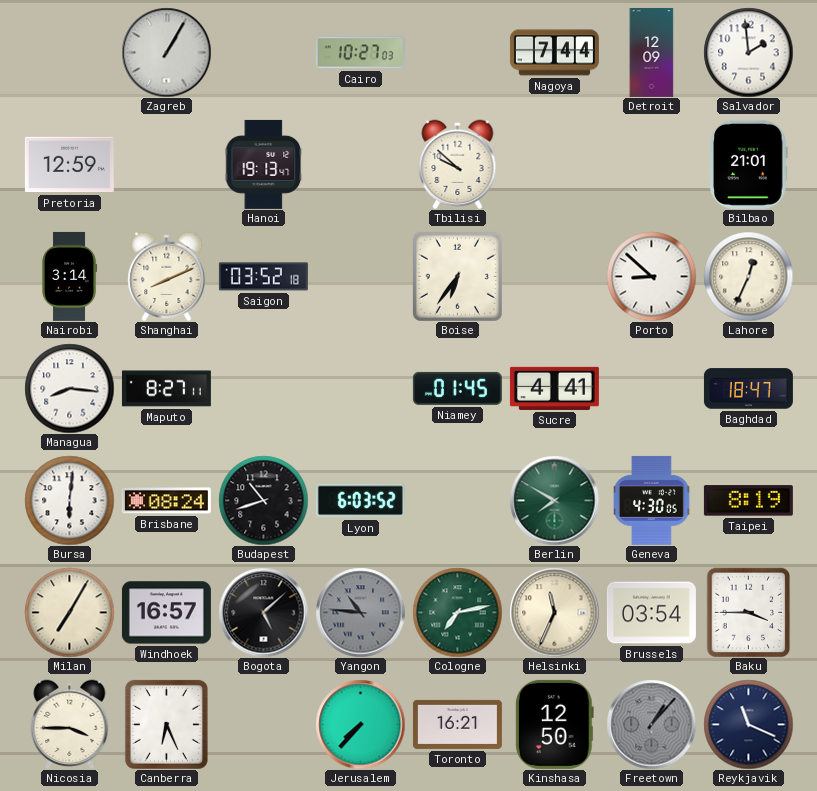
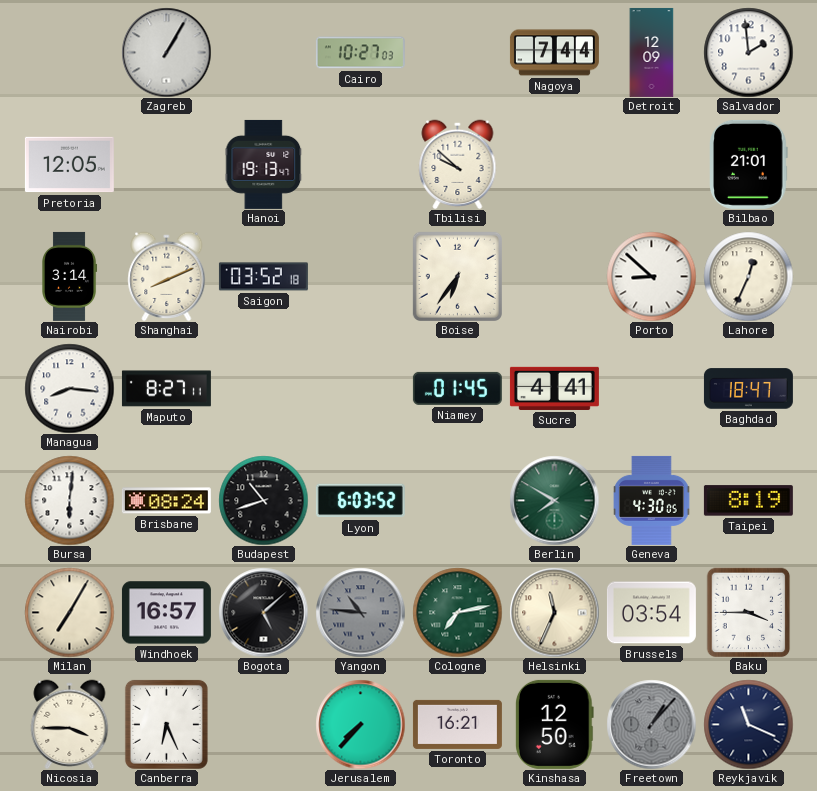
Pretoria: 12:59 -> 12:05 (69, 165)
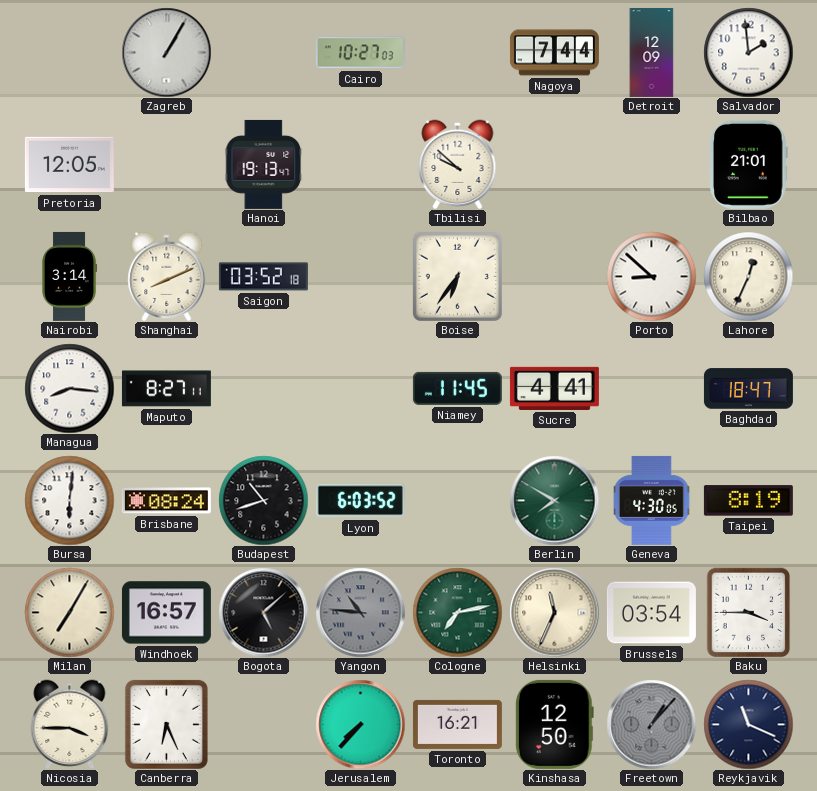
Niamey: 01:45 -> 11:45 (457, 388)
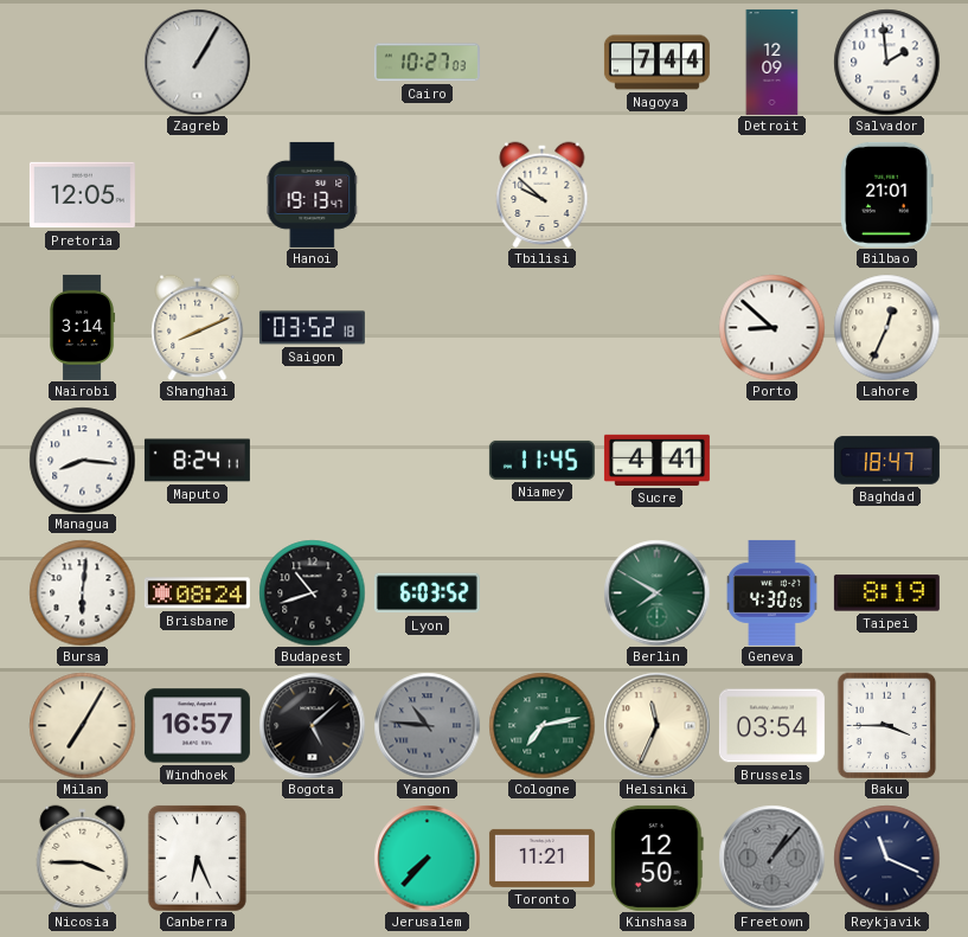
Boise: 6:36 -> none (457, 276)
Maputo: 8:27 -> 8:24 (197, 461)
Toronto: 16:21 -> 11:21 (541, 858)
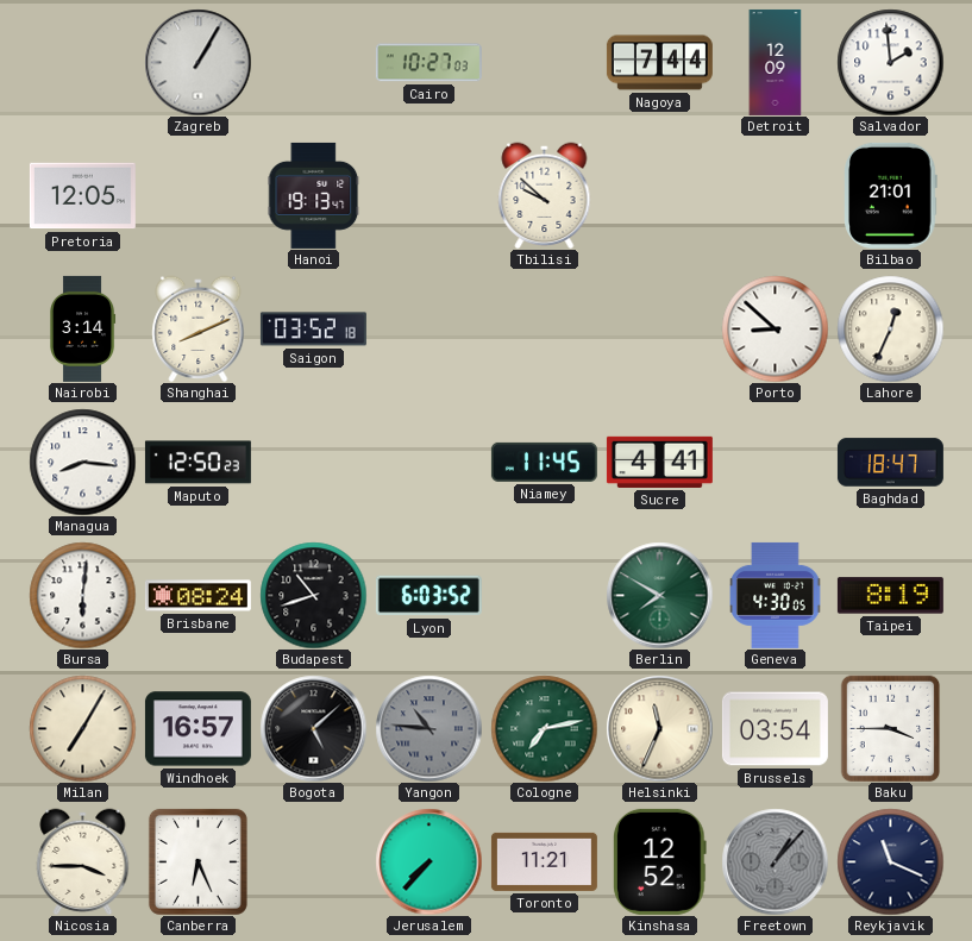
Maputo: 8:24 -> 12:50 (197, 463)
Kinshasa: 12:50 -> 12:52 (659, 861)
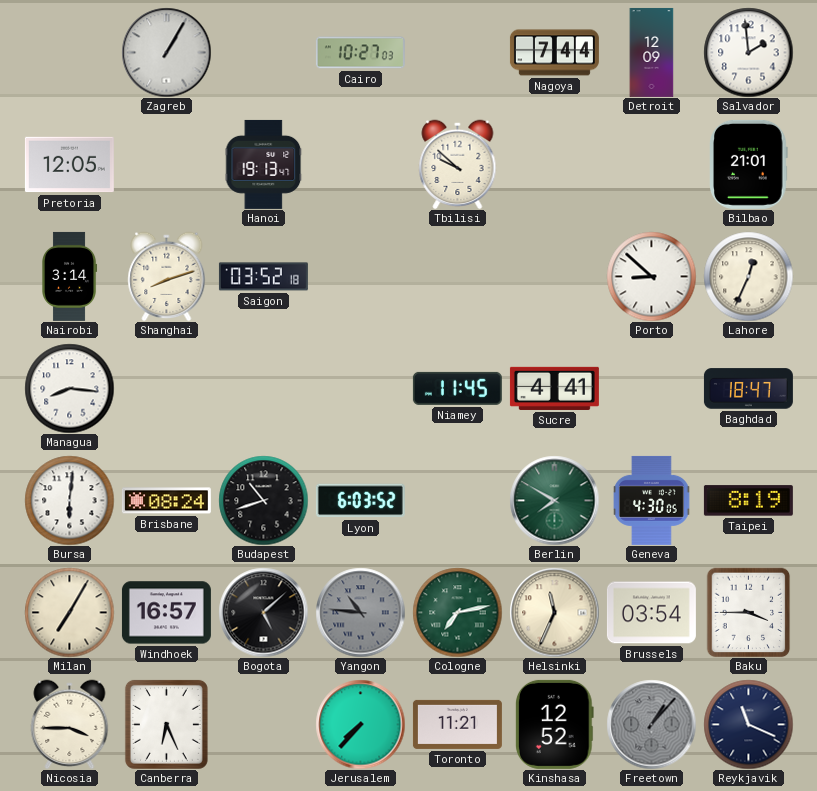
Shanghai: 8:11 -> 8:12 (167, 276)
Maputo: 12:50 -> none (197, 463)
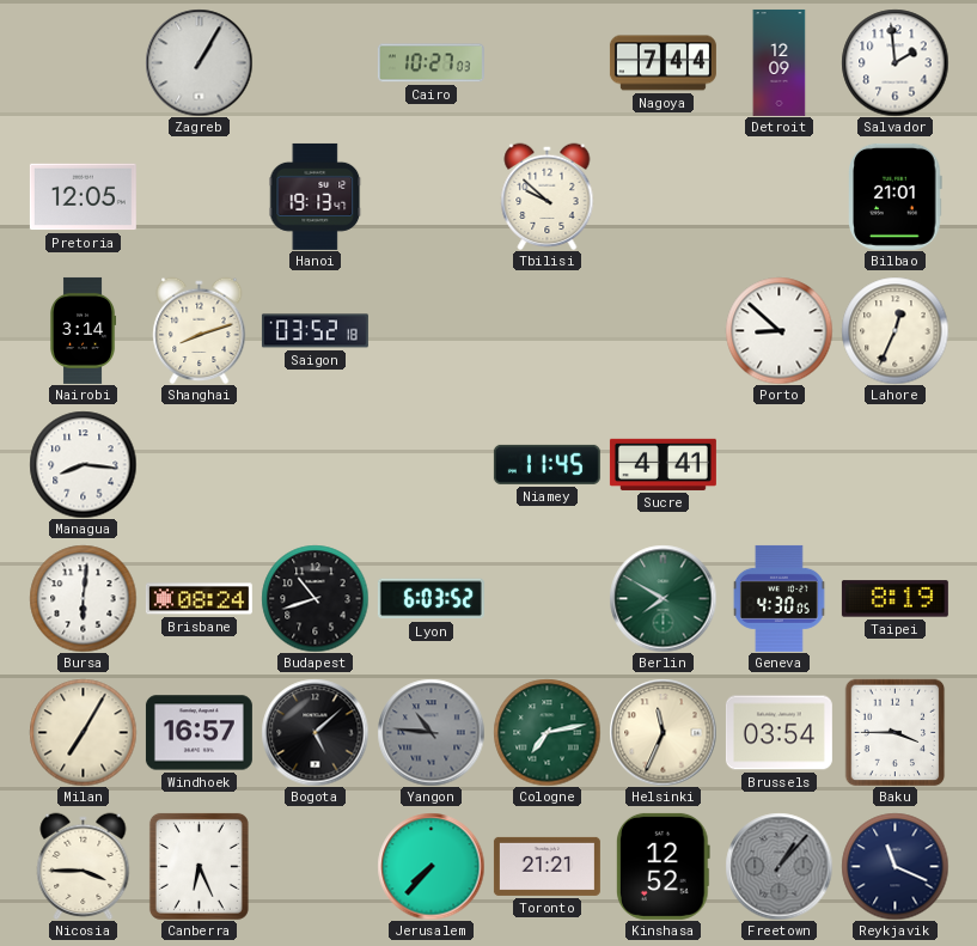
Baghdad: 18:47 -> none (748, 389)
Toronto: 11:21 -> 21:21 (546, 866)
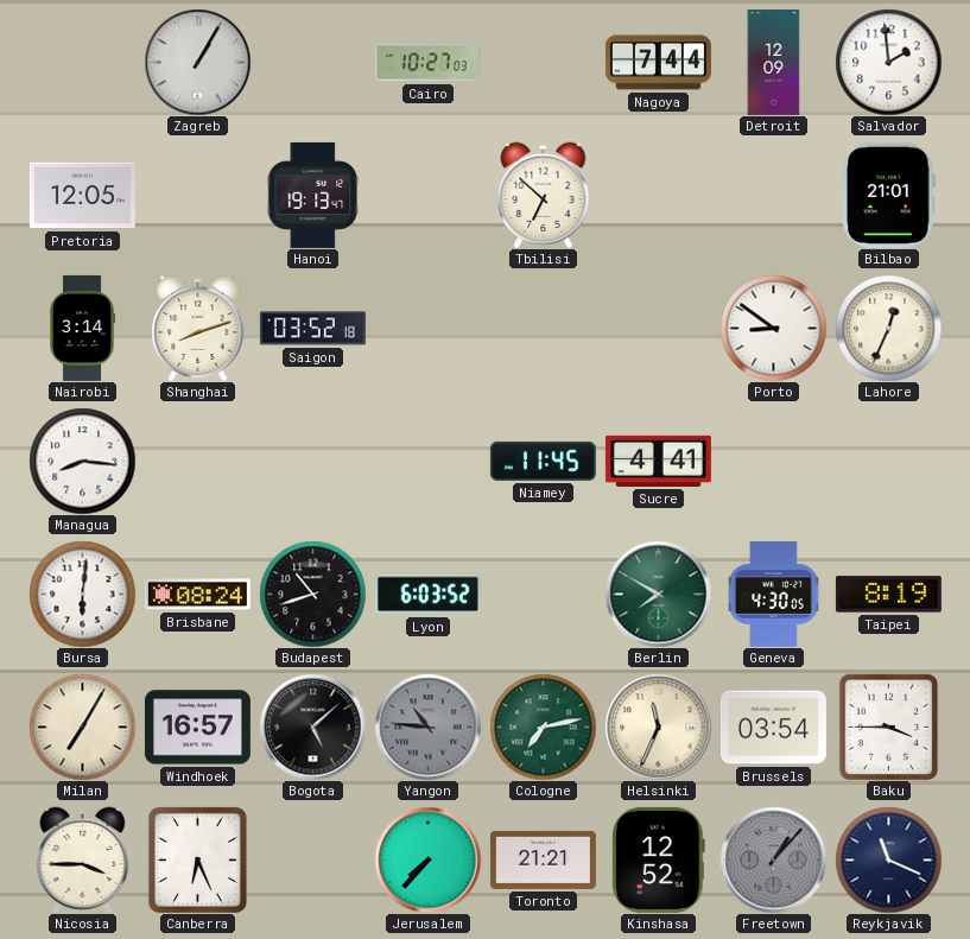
Tbilisi: 9:52 -> 6:52 (544, 195)
Porto: 8:52 -> 8:51 (773, 328)
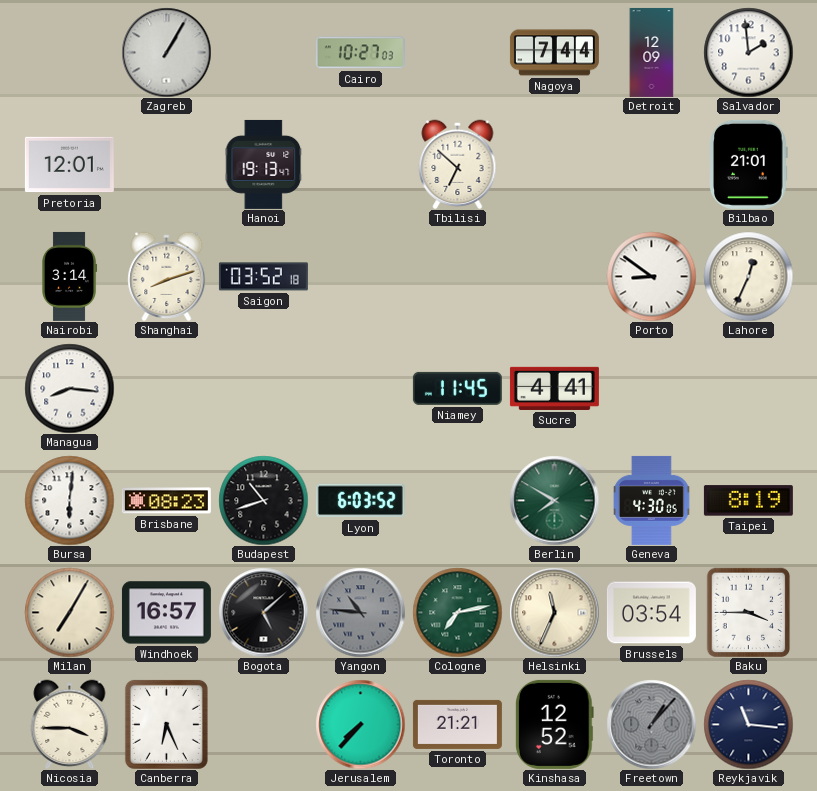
Pretoria: 12:05 -> 12:01 (69, 165)
Brisbane: 08:24 -> 08:23 (166, 501)
Reykjavik: 11:19 -> 11:16 (748, 724)
